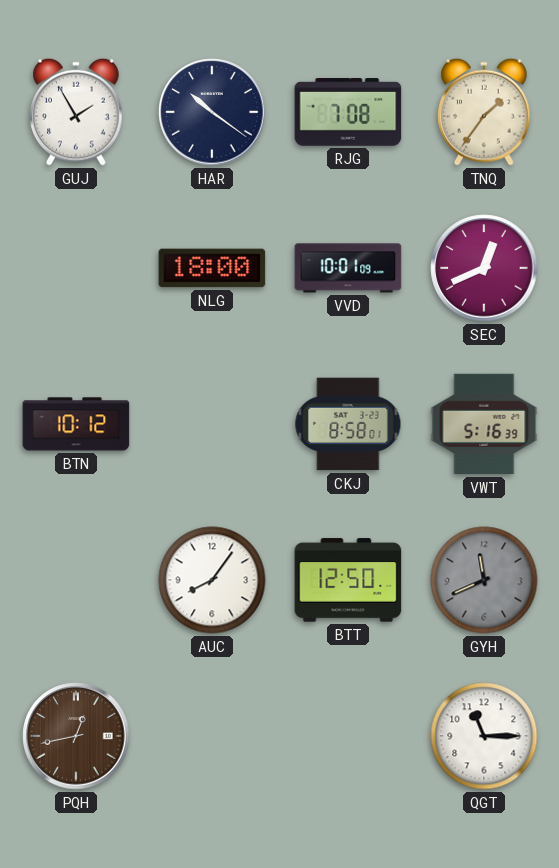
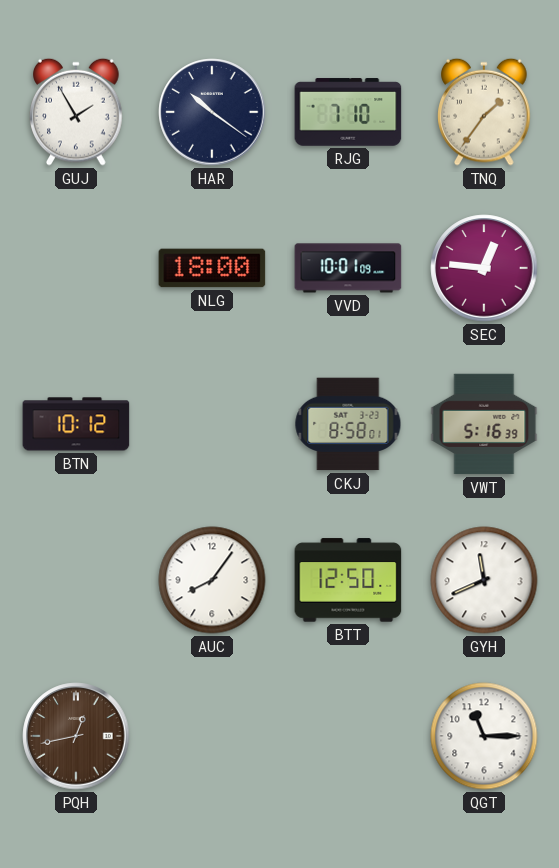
RJG: 7:08 -> 7:10 (348, 112)
SEC: 12:41 -> 12:46 (484, 268)
GYH dial: grey -> white (484, 580)
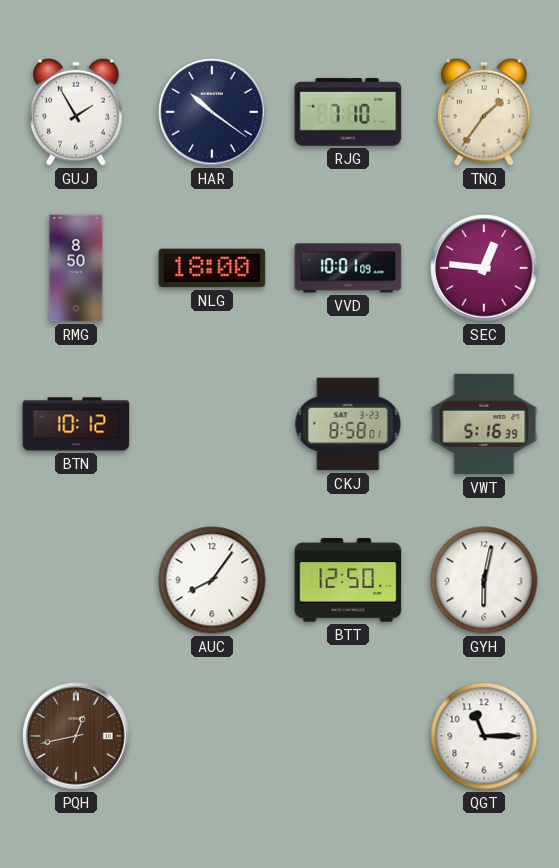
RMG: none -> 8:50 (76, 268)
GYH: 11:41 -> 6:02 (484, 580)
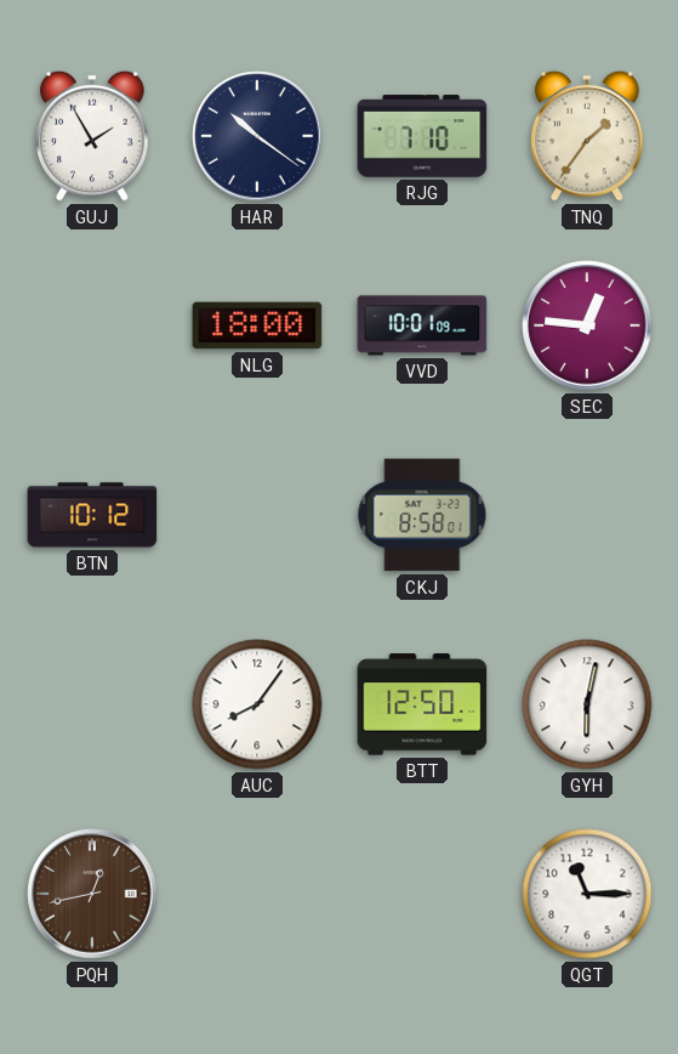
RMG: 8:50 -> none (76, 268)
VWT: 5:16 -> none (484, 424)
